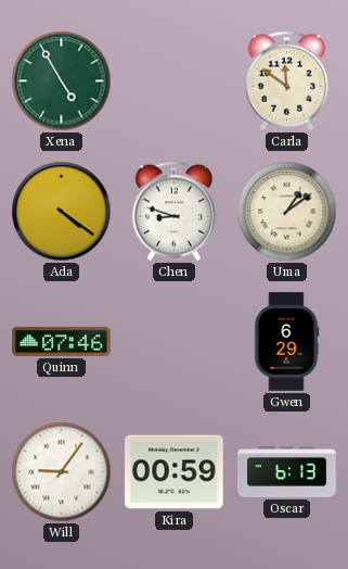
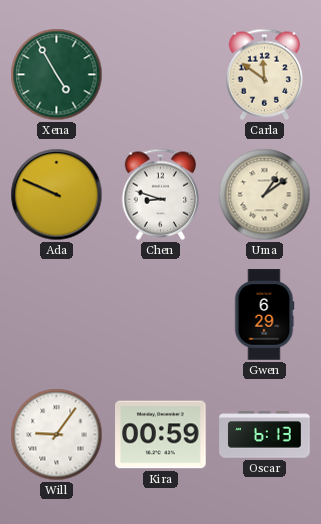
Ada: 4:21 -> 9:49 (57, 195)
Quinn: 07:46 -> none (62, 341)
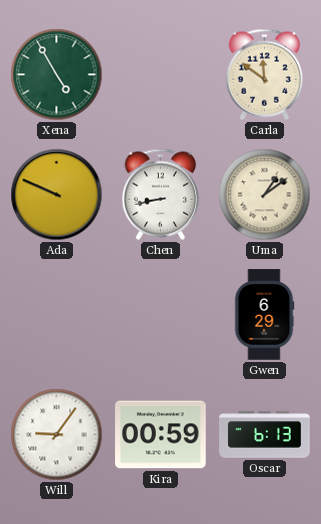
Chen: 8:48 -> 8:43 (161, 194)
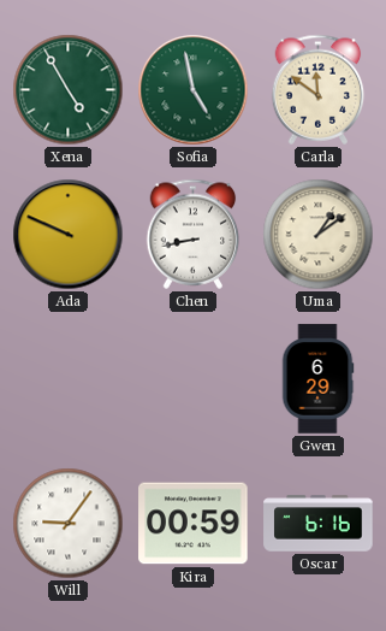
Sofia: none -> 4:58 (194, 90)
Oscar: 6:13 -> 6:16 (319, 524)
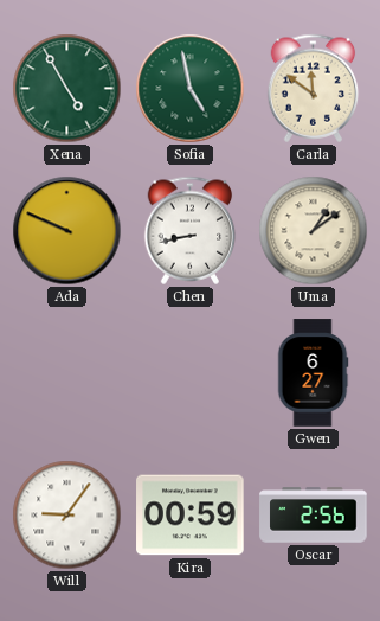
Gwen: 6:29 -> 6:27 (313, 373)
Oscar: 6:16 -> 2:56 (314, 516)
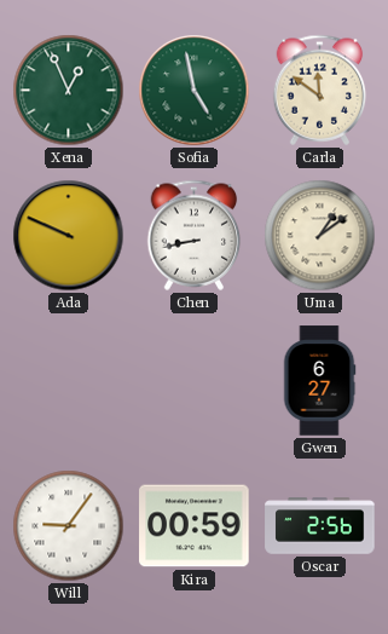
Xena: 4:55 -> 12:56 (69, 91)
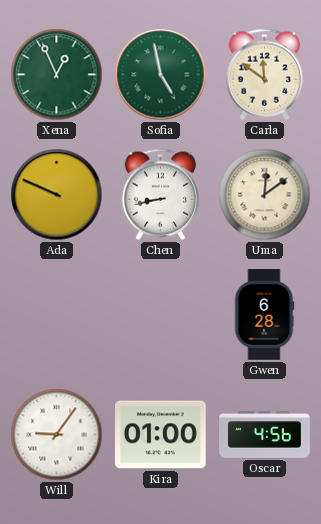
Uma: 1:09 -> 12:09 (265, 195)
Gwen: 6:27 -> 6:28 (264, 315)
Kira: 00:59 -> 01:00 (161, 435)
Oscar: 2:56 -> 4:56 (265, 435)
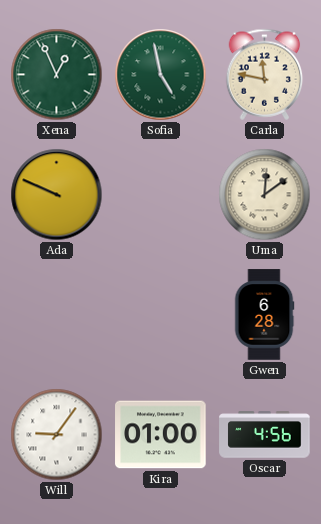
Carla: 11:51 -> 11:47 (265, 74)
Chen: 8:43 -> none (161, 194)
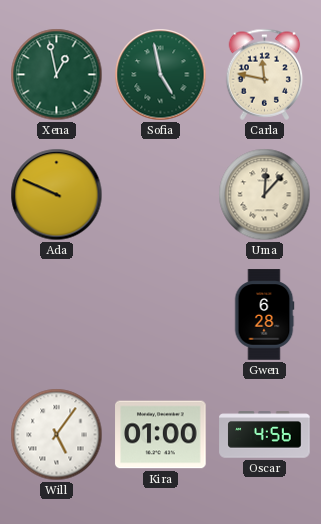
Xena: 12:56 -> 12:58 (57, 75)
Uma: 12:09 -> 12:07 (265, 195)
Will: 9:06 -> 5:06 (57, 435)
